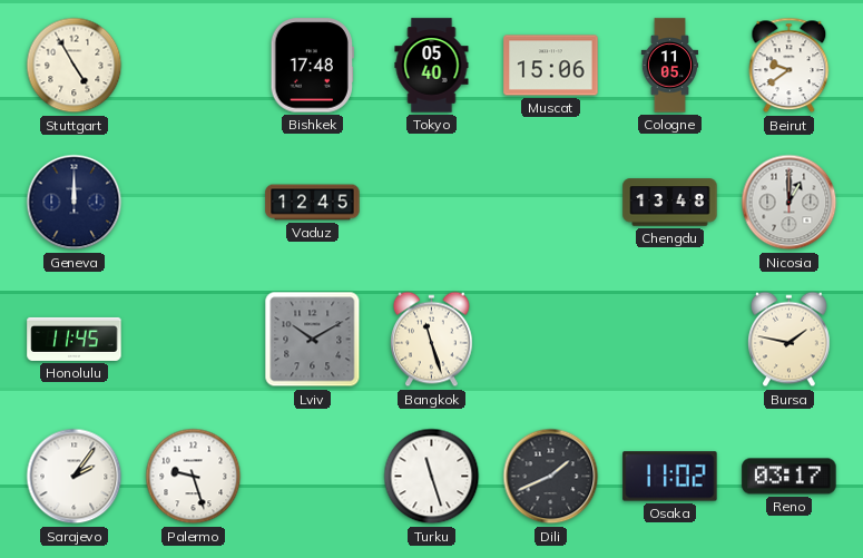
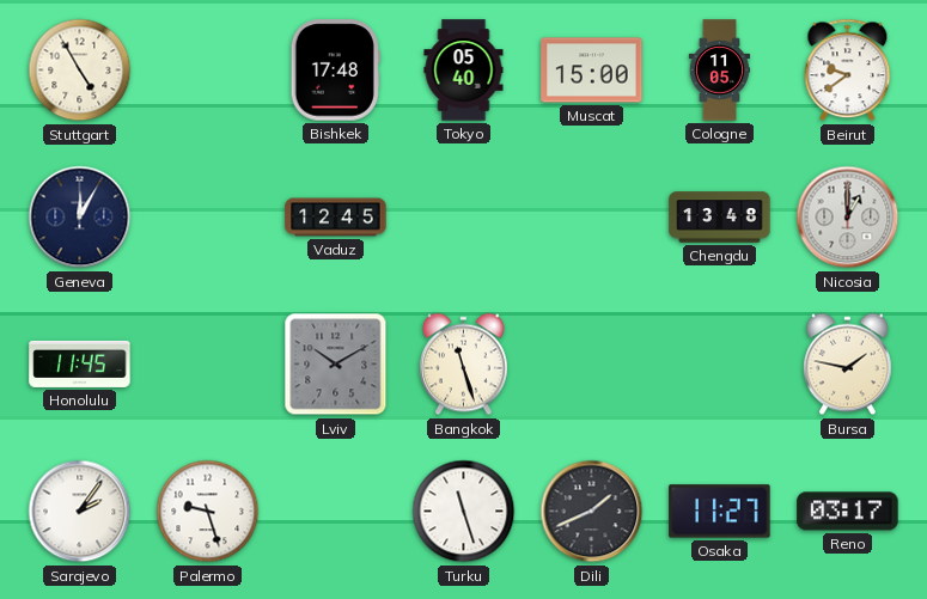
Muscat: 15:06 -> 15:00 (592, 71)
Geneva: 12:00 -> 12:05 (80, 218)
Osaka: 11:02 -> 11:27 (720, 512)
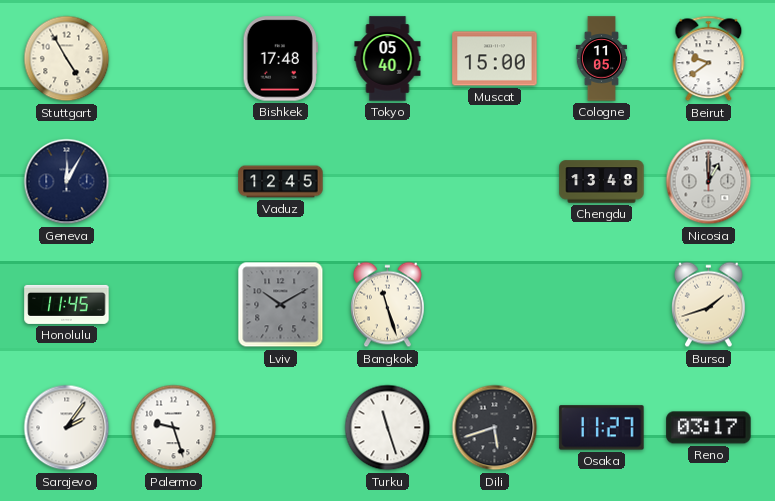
Bursa: 1:47 -> 1:42 (709, 305)
Dili: 1:41 -> 5:42 (495, 428)
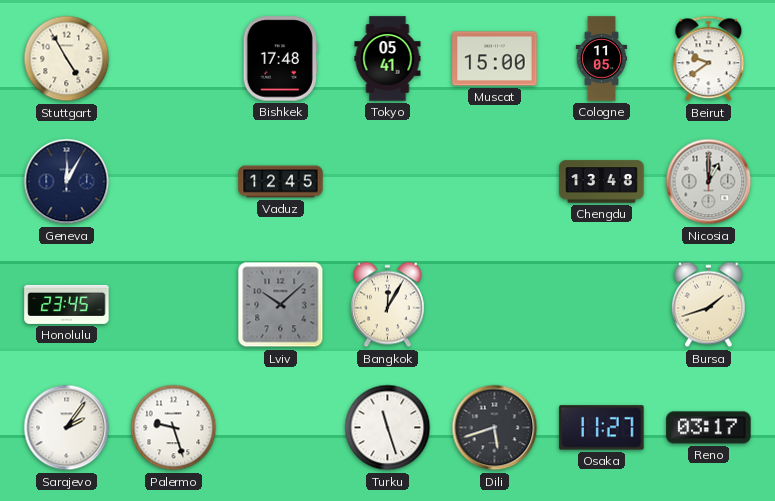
Tokyo: 05:40 -> 05:41 (388, 59)
Honolulu: 11:45 -> 23:45 (67, 304)
Lviv: 10:10 -> 10:08 (281, 305)
Bangkok: 11:27 -> 12:05 (388, 305)
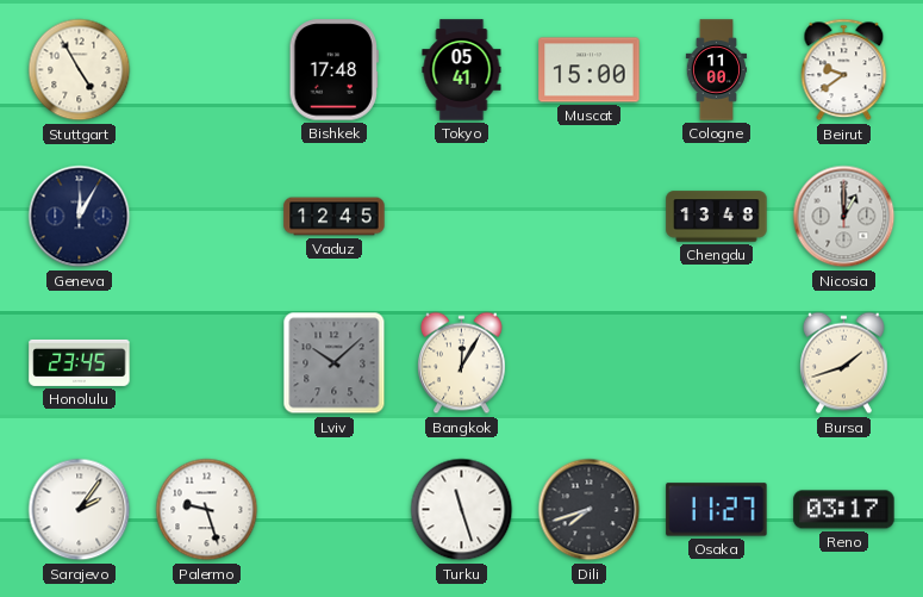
Cologne: 11:05 -> 11:00 (717, 70)
Dili: 5:42 -> 7:42 (590, 510)
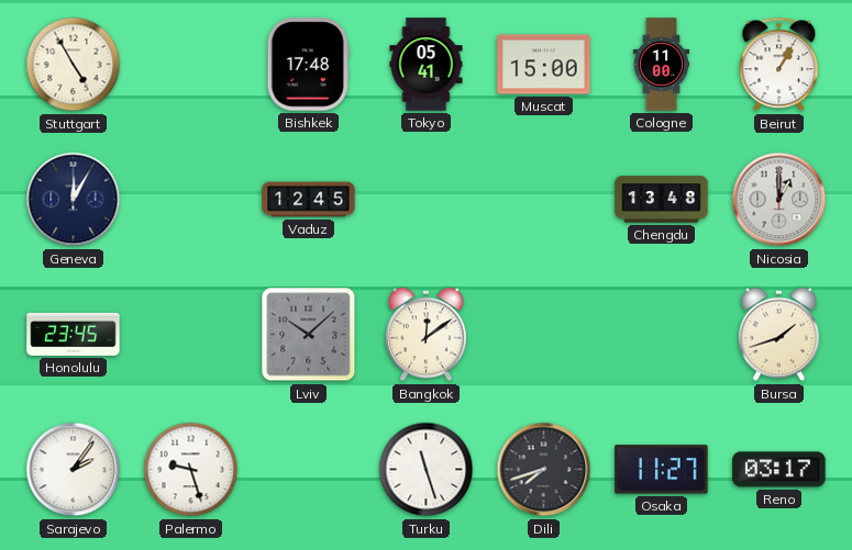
Beirut: 9:39 -> 1:05 (779, 65)
Bangkok: 12:05 -> 12:09 (427, 335)
